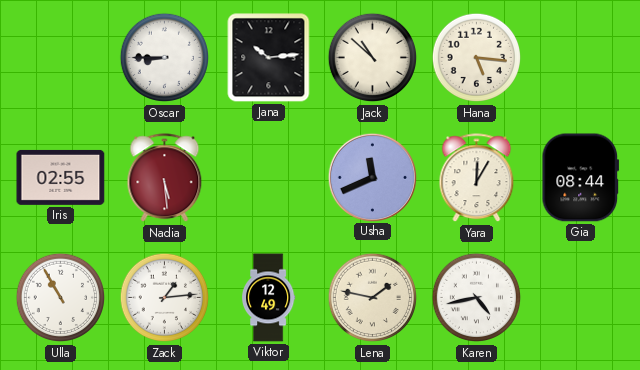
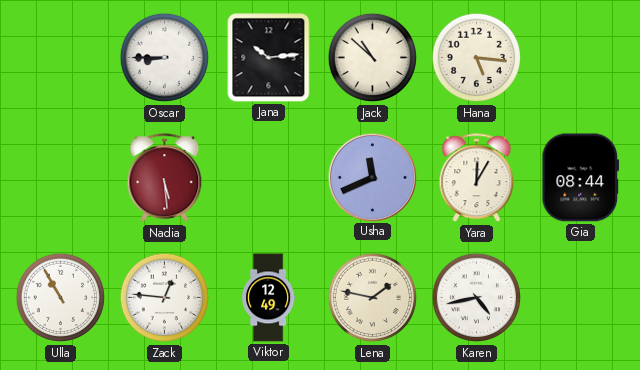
Iris: 02:55 -> none (61, 177)
Zack: 1:14 -> 12:46 (165, 298)
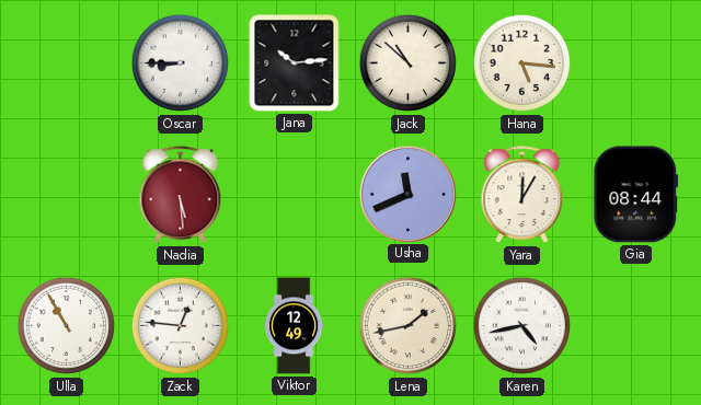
Lena: 1:47 -> 1:43 (409, 326)
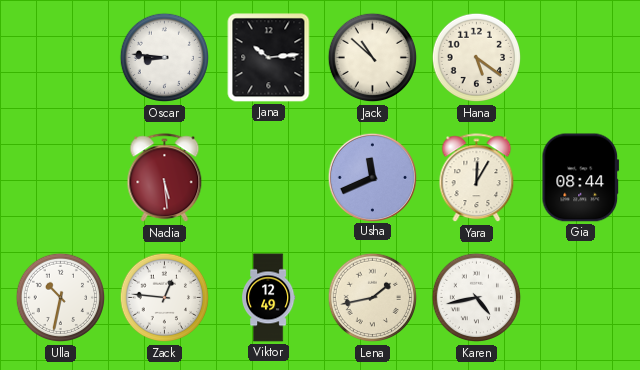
Oscar: 8:45 -> 8:46 (165, 58)
Hana: 5:16 -> 5:21 (477, 58)
Ulla: 10:55 -> 10:32 (61, 298)
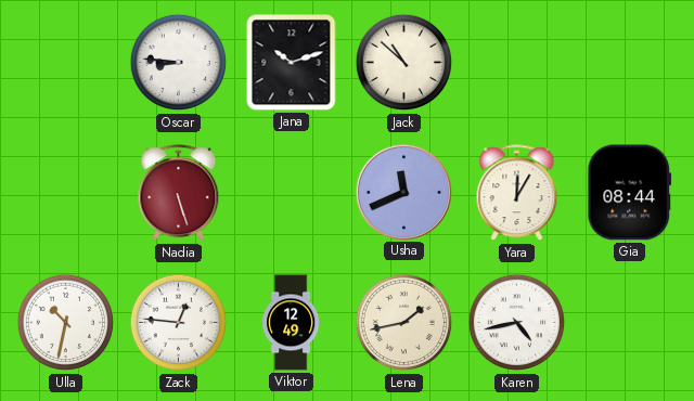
Jana: 10:14 -> 10:12 (292, 63)
Hana: 5:21 -> none (477, 58)
Nadia: 5:29 -> 5:27 (179, 193)
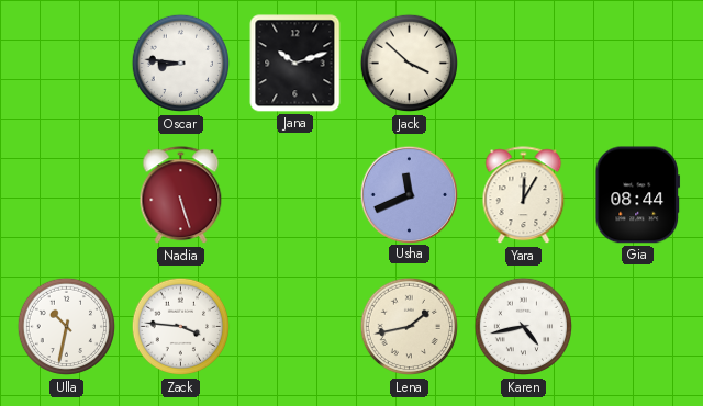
Jack: 10:52 -> 3:52 (410, 64)
Zack: 12:46 -> 3:46 (181, 327)
Viktor: 12:49 -> none (292, 323)
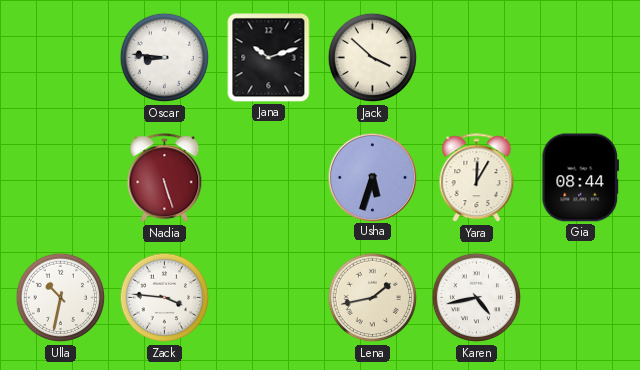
Usha: 11:41 -> 5:33 (372, 177)
